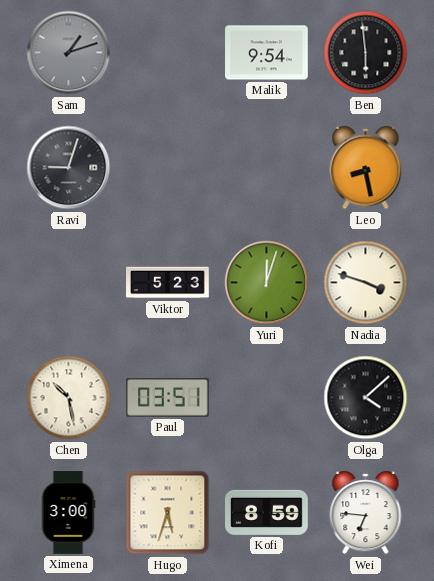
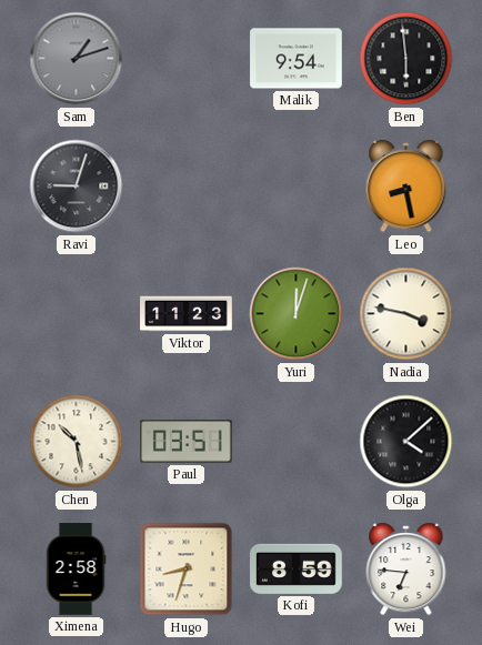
Viktor: 5:23 -> 11:23 (187, 314)
Nadia: 3:48 -> 3:47 (406, 314)
Ximena: 3:00 -> 2:58 (76, 570)
Hugo: 5:33 -> 8:33 (187, 570)
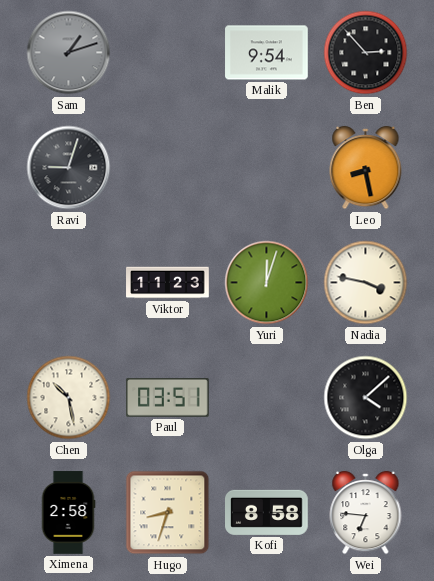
Ben: 5:59 -> 2:53 (366, 53)
Kofi: 8:59 -> 8:58 (267, 512)
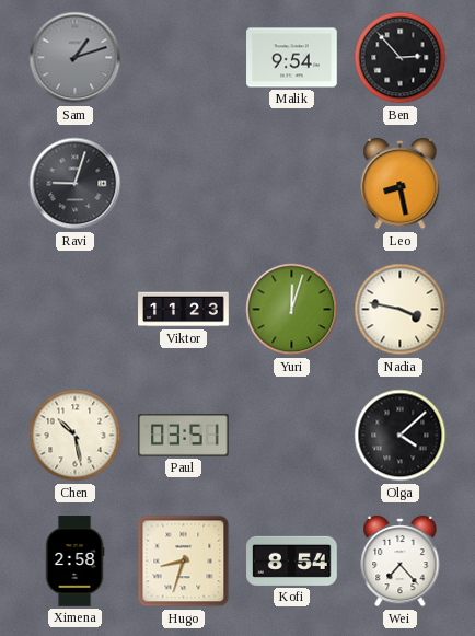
Kofi: 8:58 -> 8:54 (292, 560)
Wei: 6:46 -> 7:23 (401, 562)
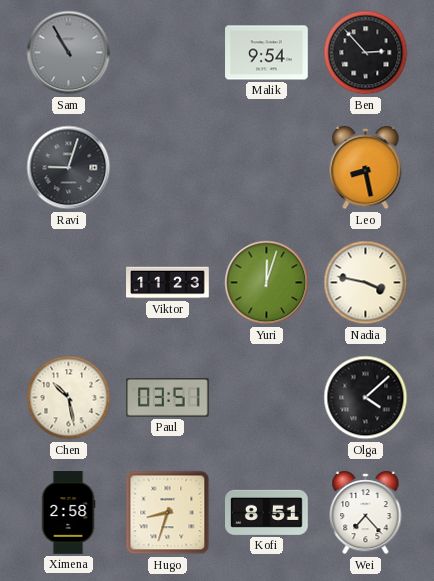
Sam: 1:12 -> 10:55 (69, 53)
Kofi: 8:54 -> 8:51 (267, 512)
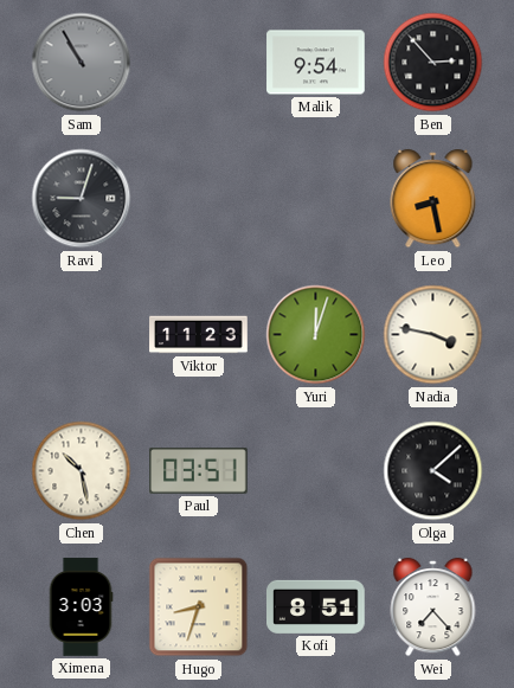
Ximena: 2:58 -> 3:03 (81, 607)
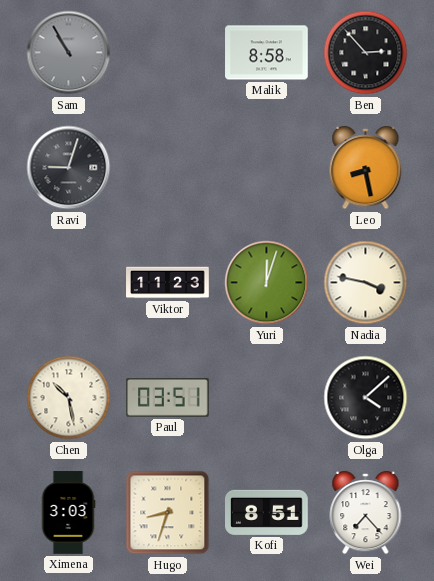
Malik: 9:54 -> 8:58 (267, 53)
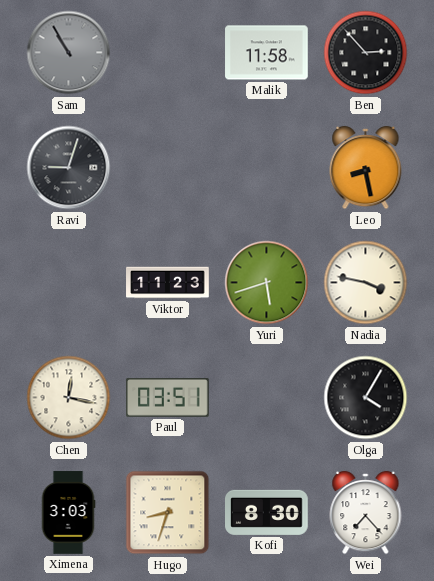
Malik: 8:58 -> 11:58 (267, 53)
Yuri: 12:03 -> 5:42 (267, 283)
Chen: 10:28 -> 12:17 (69, 398)
Olga: 4:08 -> 4:05 (366, 398)
Kofi: 8:51 -> 8:30 (267, 512)
